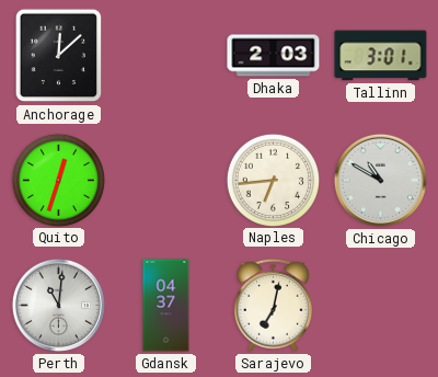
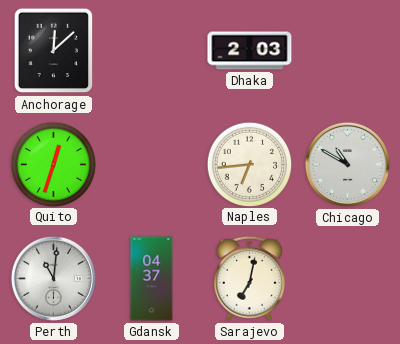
Tallinn: 3:01 -> none (381, 56)
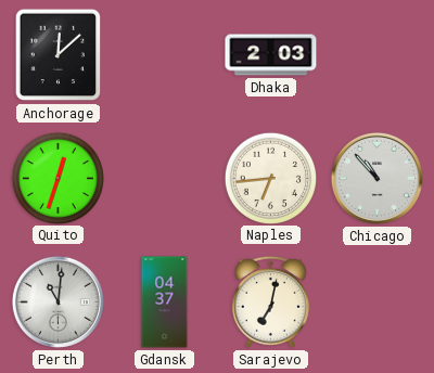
Chicago: 10:50 -> 10:53 (376, 178)
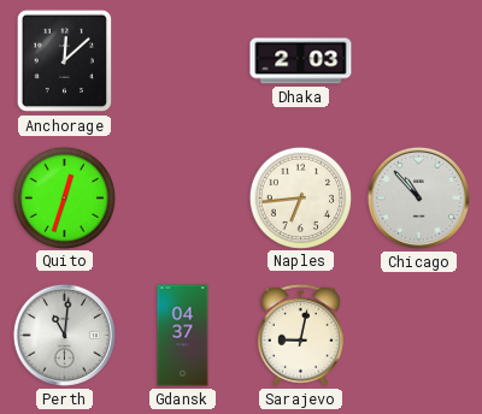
Sarajevo: 7:02 -> 9:02 (300, 335)
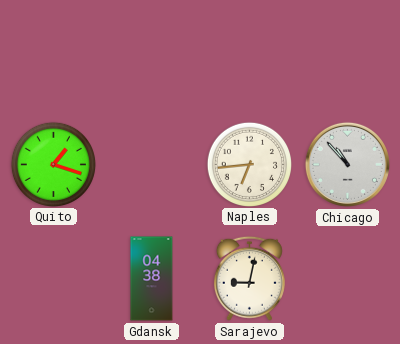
Anchorage: 12:08 -> none (65, 61)
Dhaka: 2:03 -> none (301, 61)
Quito: 12:33 -> 1:18 (53, 164)
Perth: 11:01 -> none (64, 335)
Gdansk: 04:37 -> 04:38 (152, 279)
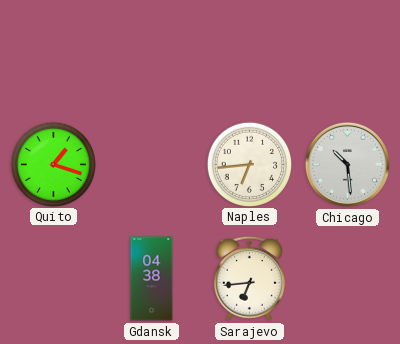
Chicago: 10:53 -> 10:29 (347, 164)
Sarajevo: 9:02 -> 6:44 (249, 278)
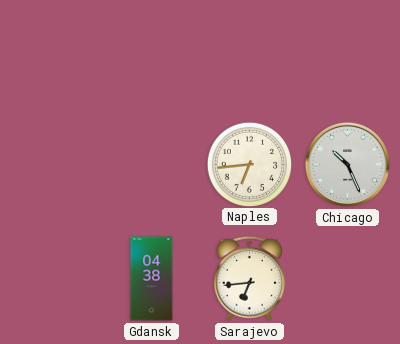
Quito: 1:18 -> none (53, 164)
Chicago: 10:29 -> 10:26 (347, 164)
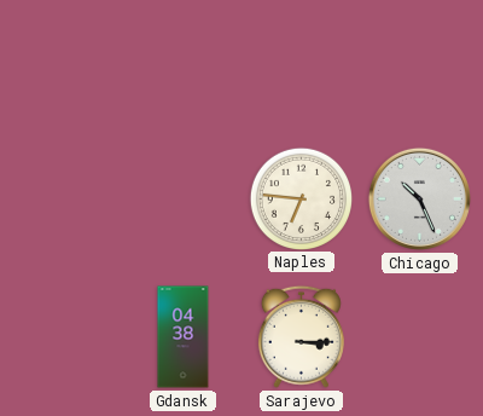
Naples: 6:44 -> 6:46 (301, 198)
Sarajevo: 6:44 -> 3:15 (301, 336)
